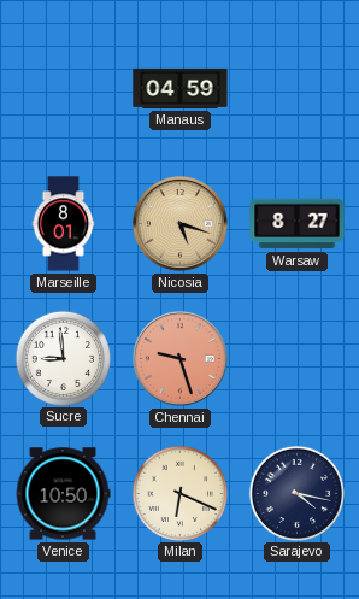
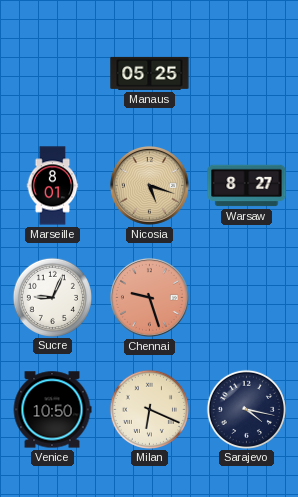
Manaus: 04:59 -> 05:25 (150, 73)
Sucre: 8:59 -> 9:04 (52, 297)
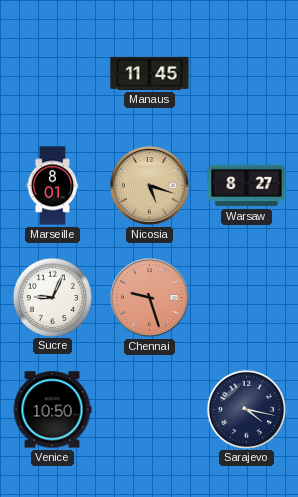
Manaus: 05:25 -> 11:45 (150, 73)
Milan: 6:19 -> none (149, 409)
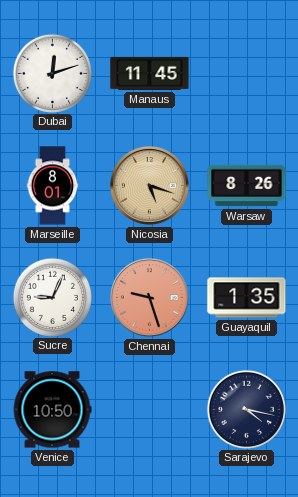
Dubai: none -> 12:12 (52, 73)
Warsaw: 8:27 -> 8:26 (247, 186)
Guayaquil: none -> 1:35 (247, 298)
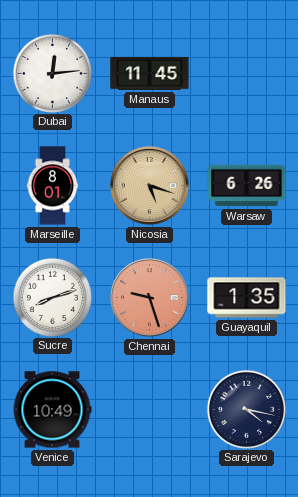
Dubai: 12:12 -> 12:14 (52, 73)
Warsaw: 8:26 -> 6:26 (247, 186)
Sucre: 9:04 -> 8:12 (52, 297)
Venice: 10:50 -> 10:49 (52, 410)
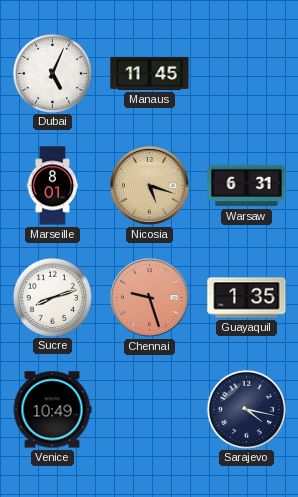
Dubai: 12:14 -> 5:04 (52, 73)
Warsaw: 6:26 -> 6:31 (247, 186)
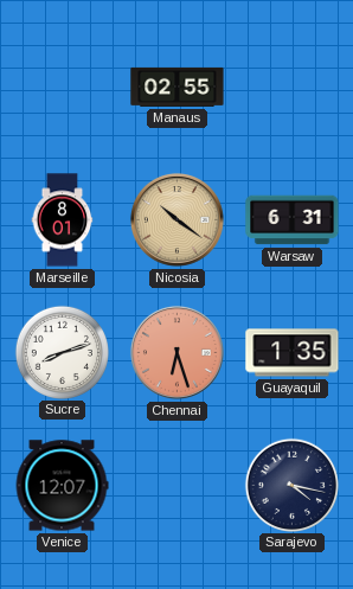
Dubai: 5:04 -> none (52, 73)
Manaus: 11:45 -> 02:55 (178, 87)
Nicosia: 5:18 -> 10:21 (176, 219)
Chennai: 9:27 -> 6:27 (176, 352)
Venice: 10:49 -> 12:07 (62, 486)
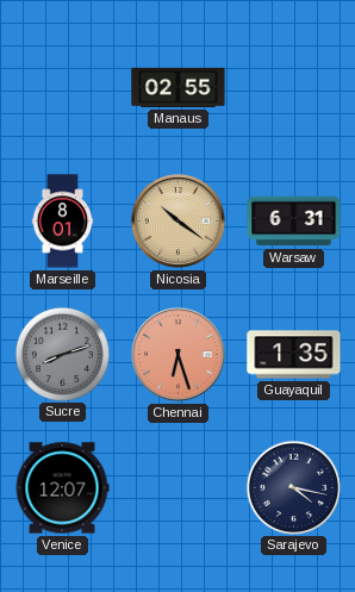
Sucre dial: white -> grey (62, 354)
